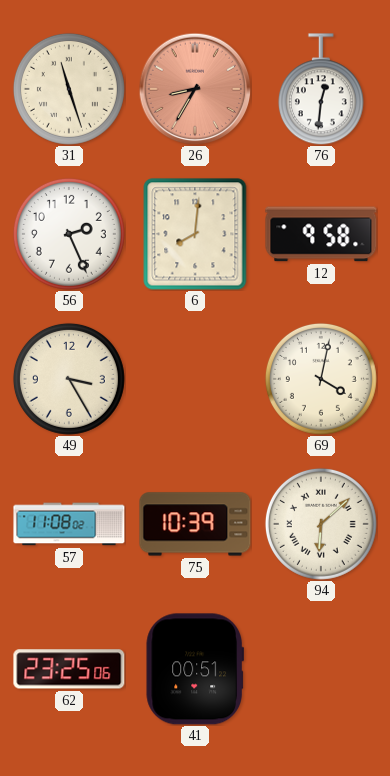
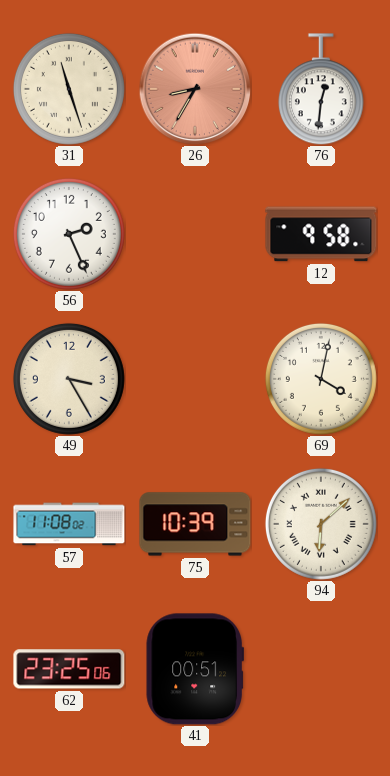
6: 8:01 -> none (195, 234)
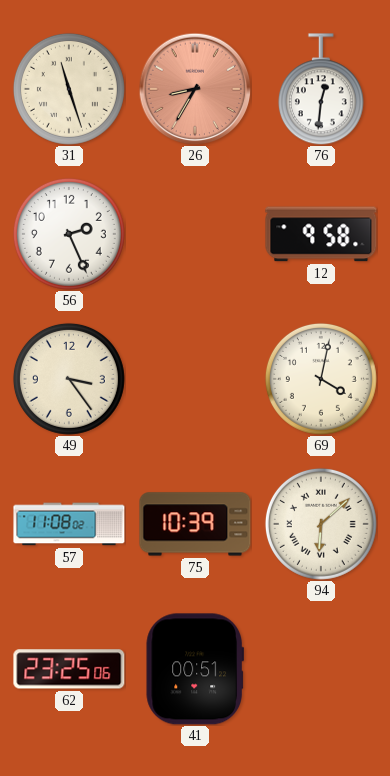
49: 3:25 -> 3:24 (69, 379)
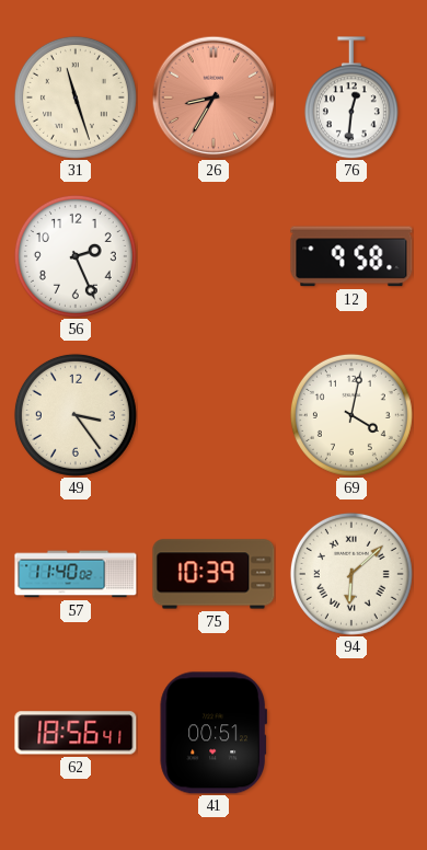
57: 11:08 -> 11:40 (76, 574)
62: 23:25 -> 18:56 (76, 733)
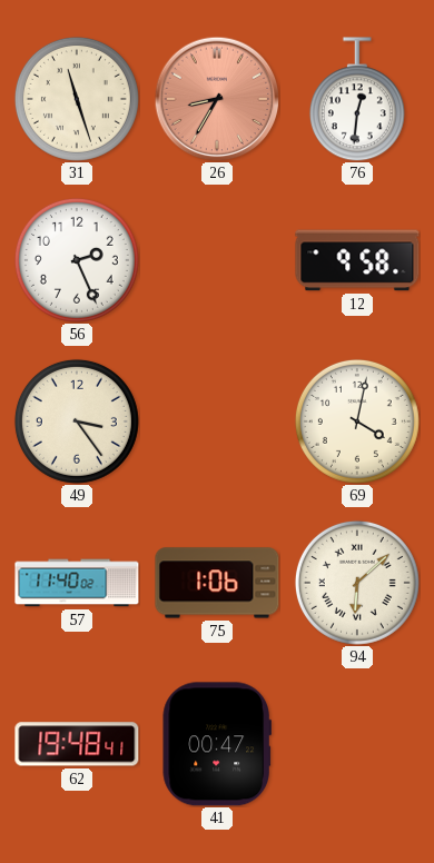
75: 10:39 -> 1:06 (217, 583)
62: 18:56 -> 19:48 (77, 744)
41: 00:51 -> 00:47 (216, 744)
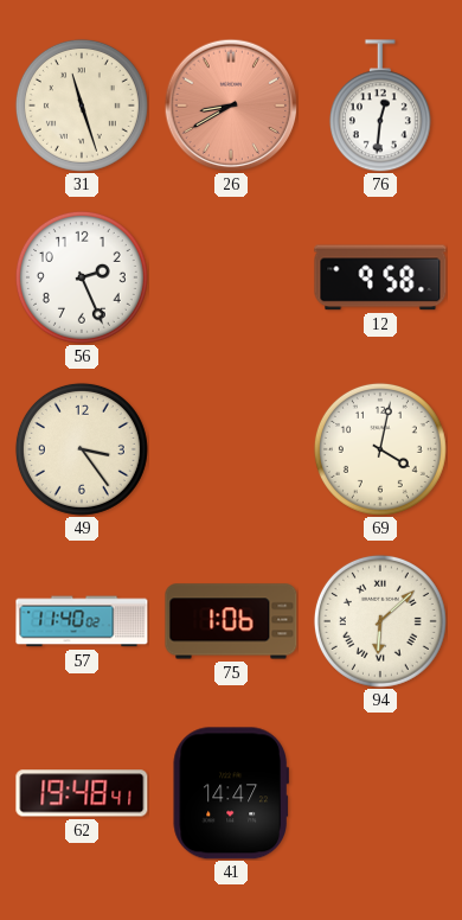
26: 8:35 -> 8:40 (231, 106)
41: 00:47 -> 14:47 (230, 793)
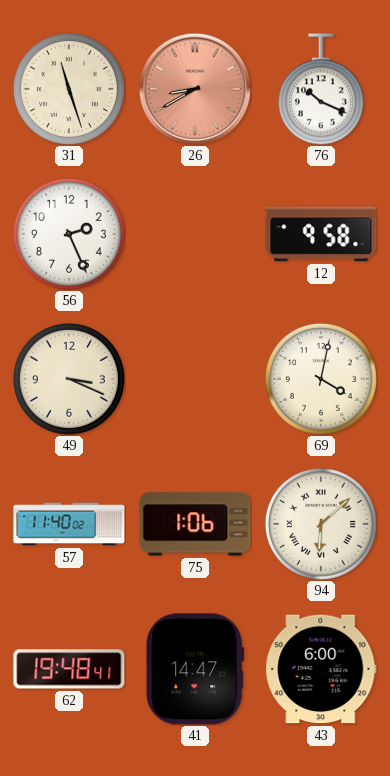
76: 12:31 -> 10:19 (321, 89)
49: 3:24 -> 3:19 (69, 379)
43: none -> 6:00 (321, 669)
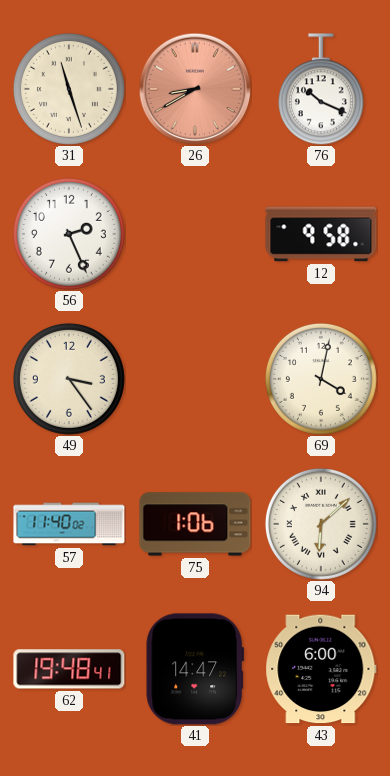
49: 3:19 -> 3:24 (69, 379)
